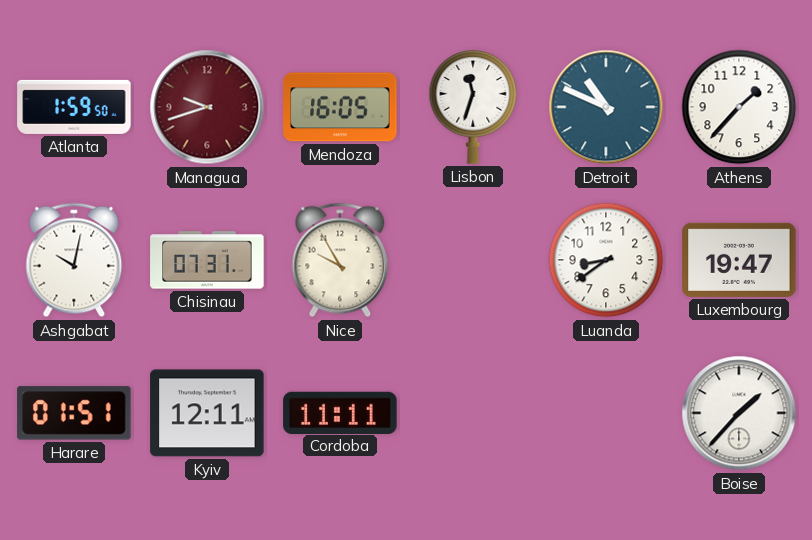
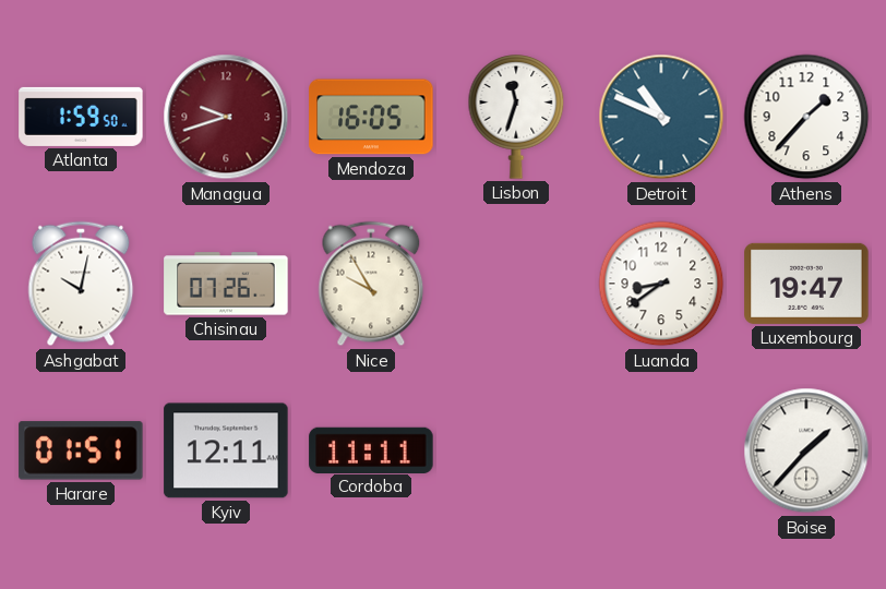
Chisinau: 07:31 -> 07:26 (226, 284)
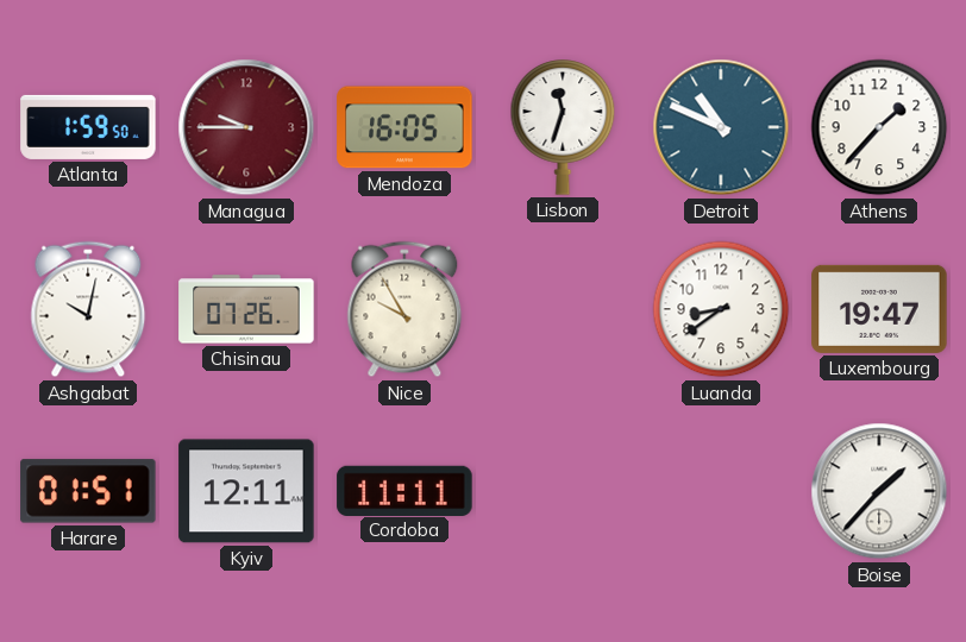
Managua: 9:42 -> 9:45 (246, 127)
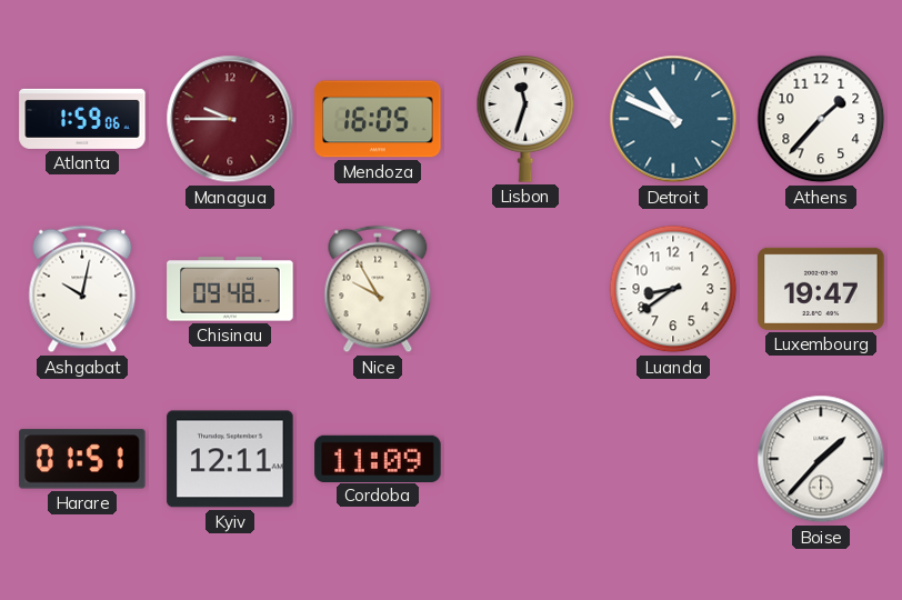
Atlanta: 1:59:50 -> 1:59:06 (82, 119)
Chisinau: 07:26 -> 09:48 (230, 289)
Cordoba: 11:11 -> 11:09 (378, 458)
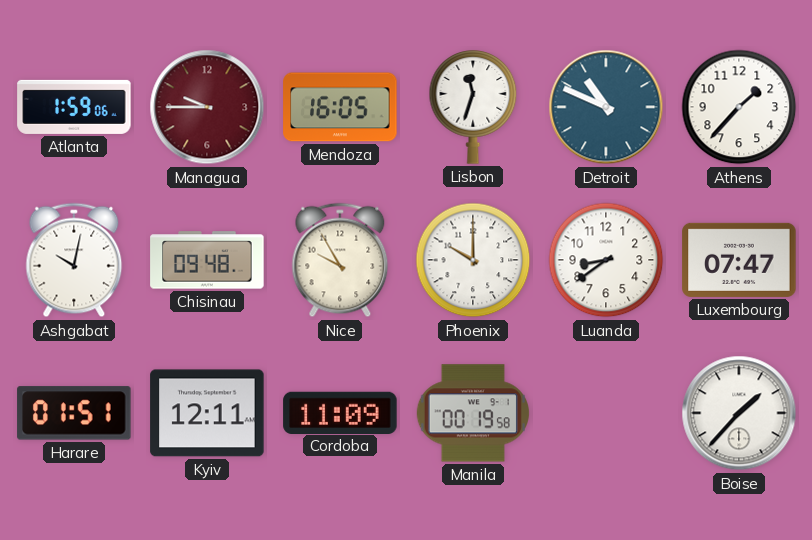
Phoenix: none -> 10:00 (473, 260)
Luxembourg: 19:47 -> 07:47 (739, 260)
Manila: none -> 00:19 (473, 413)
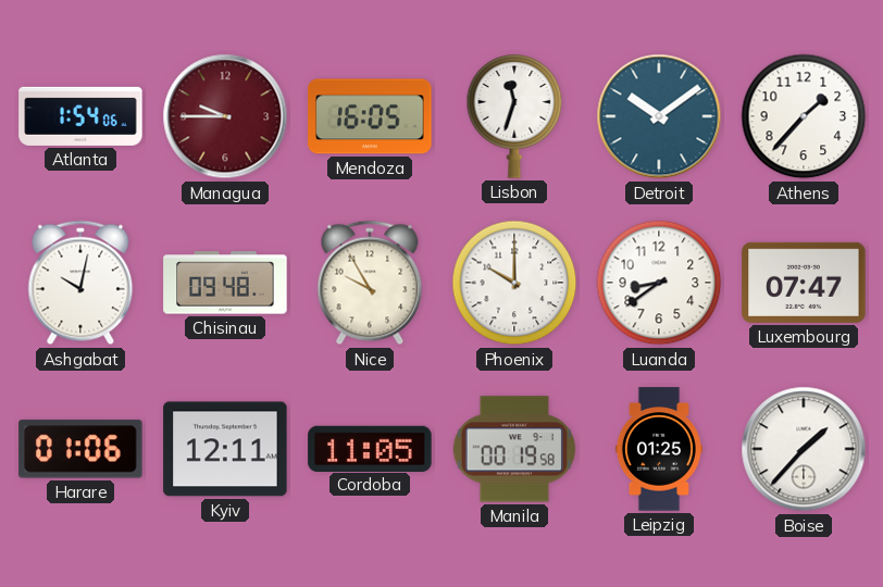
Atlanta: 1:59 -> 1:54 (80, 116)
Detroit: 10:49 -> 10:09 (659, 116)
Harare: 01:51 -> 01:06 (80, 449)
Cordoba: 11:09 -> 11:05 (370, 448)
Leipzig: none -> 01:25 (659, 449)
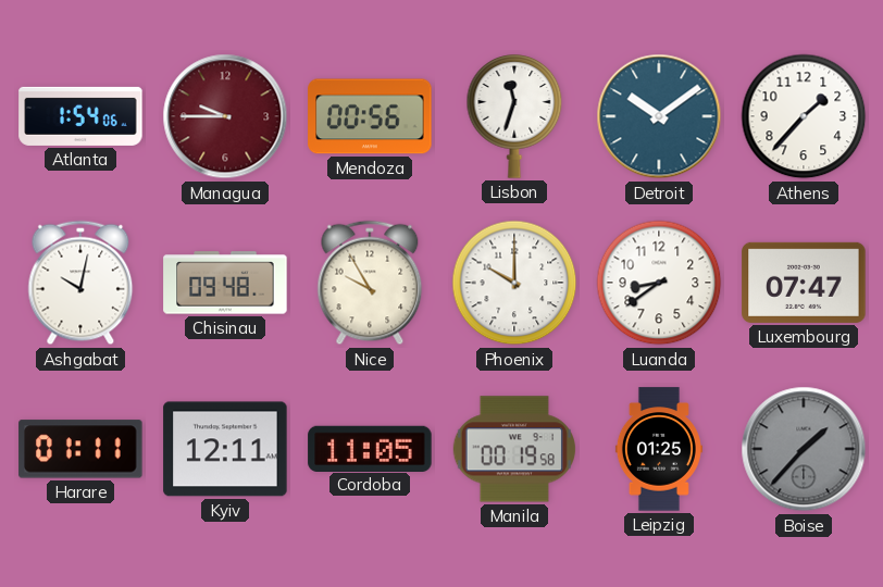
Mendoza: 16:05 -> 00:56 (370, 116)
Harare: 01:06 -> 01:11 (80, 449)
Boise dial: white -> grey (804, 449)
